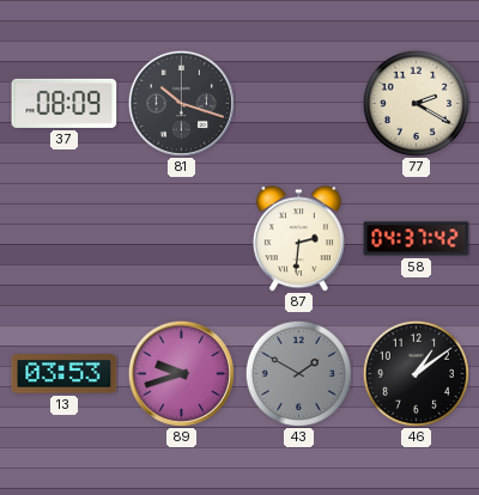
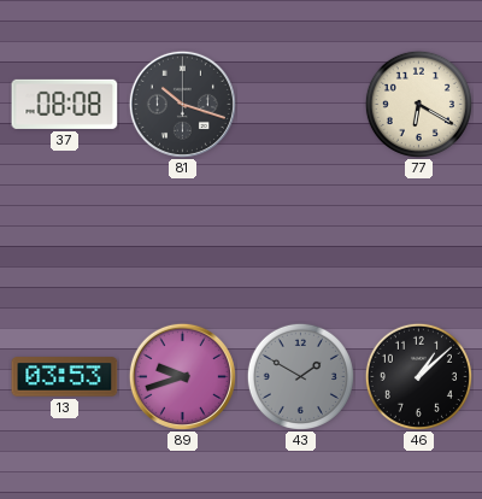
37: 08:09 -> 08:08 (65, 104)
77: 2:20 -> 6:20 (418, 104)
87: 2:31 -> none (298, 239)
58: 04:37 -> none (417, 239)
46: 1:09 -> 1:08 (418, 376)
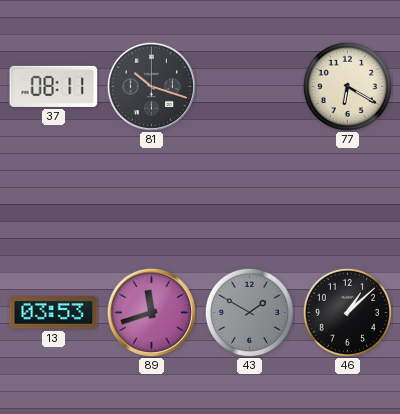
37: 08:08 -> 08:11 (54, 86)
89: 9:42 -> 11:42 (151, 312)
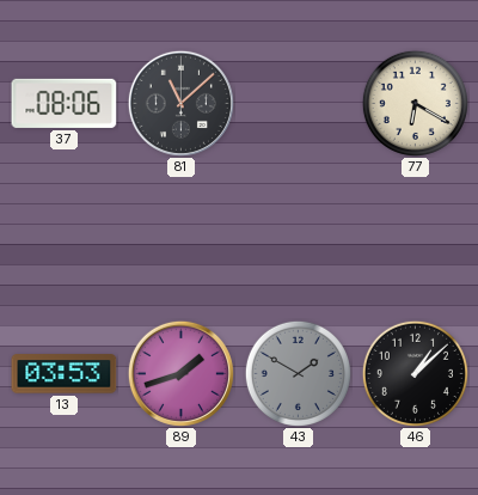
37: 08:11 -> 08:06 (65, 103)
81: 10:18 -> 11:08 (180, 103)
89: 11:42 -> 1:42 (180, 373)
